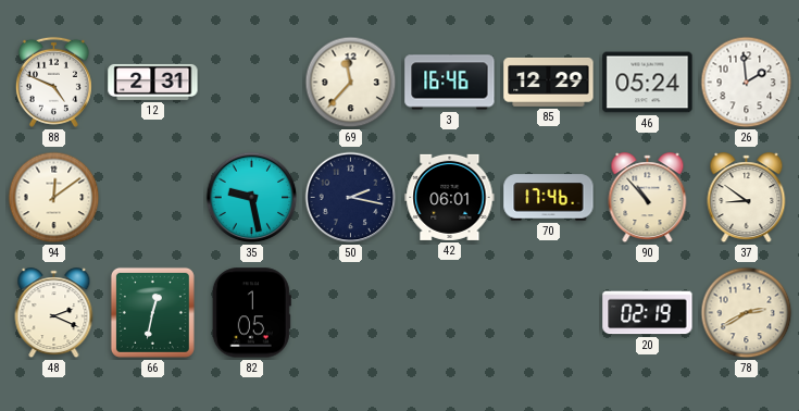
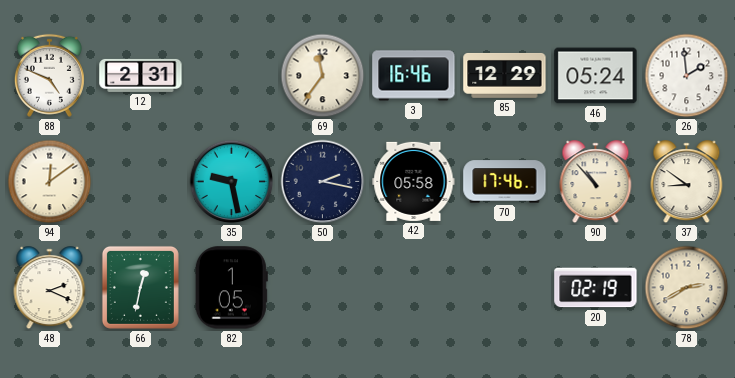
69: 11:37 -> 11:36 (323, 76)
42: 06:01 -> 05:58 (414, 181)
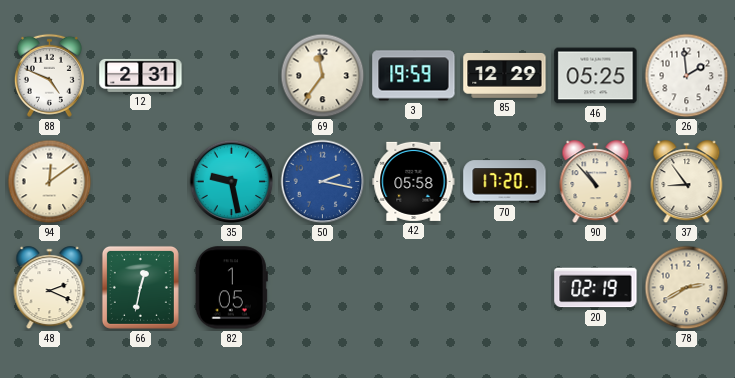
3: 16:46 -> 19:59 (414, 76)
46: 05:24 -> 05:25 (596, 76)
50 dial: navy -> blue (323, 182)
70: 17:46 -> 17:20 (505, 182)
37: 8:51 -> 8:54 (687, 182)
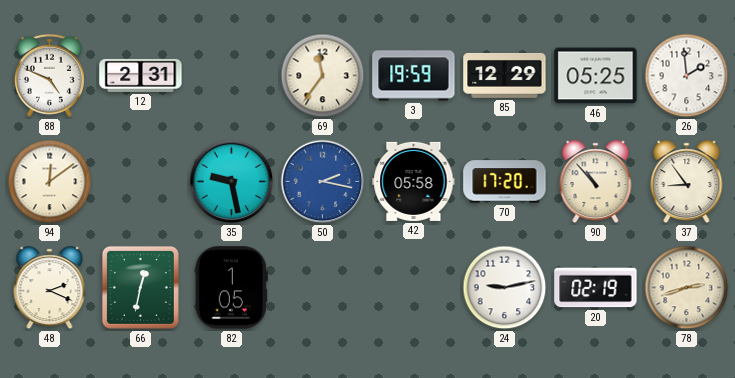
24: none -> 9:13 (505, 288)
78: 2:40 -> 2:42 (687, 288)
